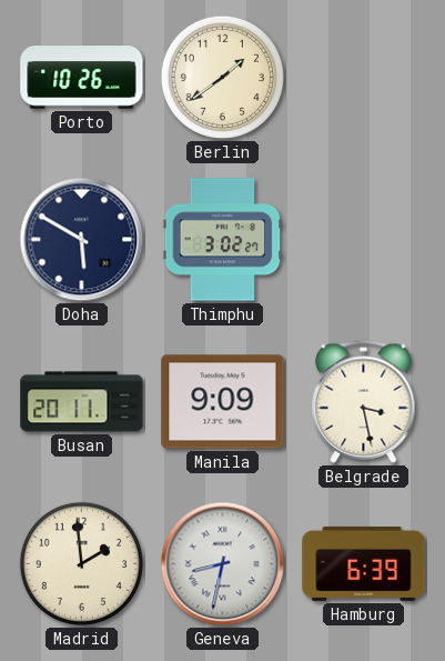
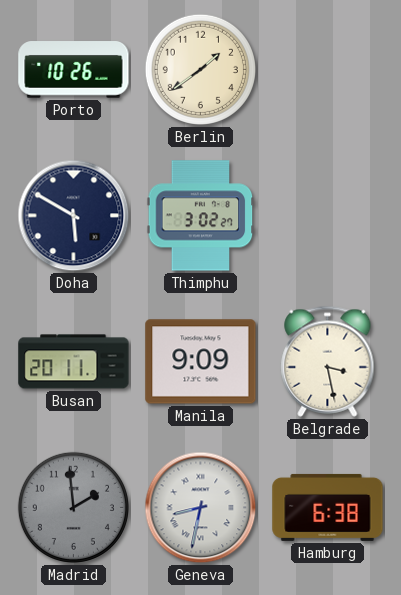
Madrid dial: cream -> grey (73, 507)
Hamburg: 6:39 -> 6:38 (328, 507)
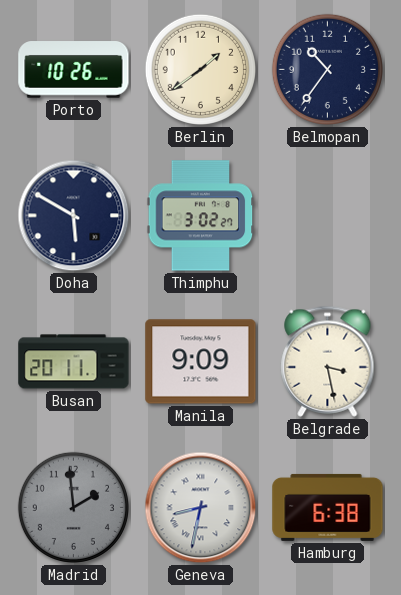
Belmopan: none -> 10:36 (327, 69)
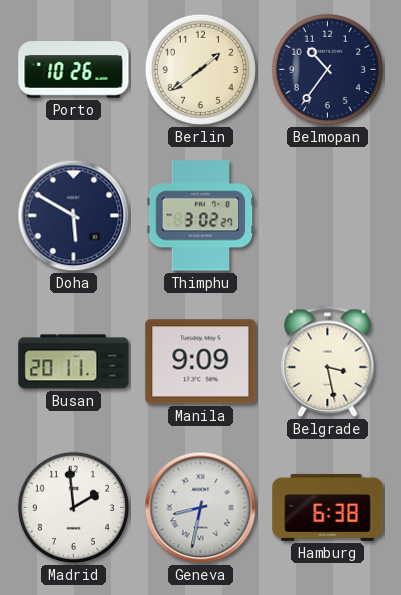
Madrid dial: grey -> white (73, 507)
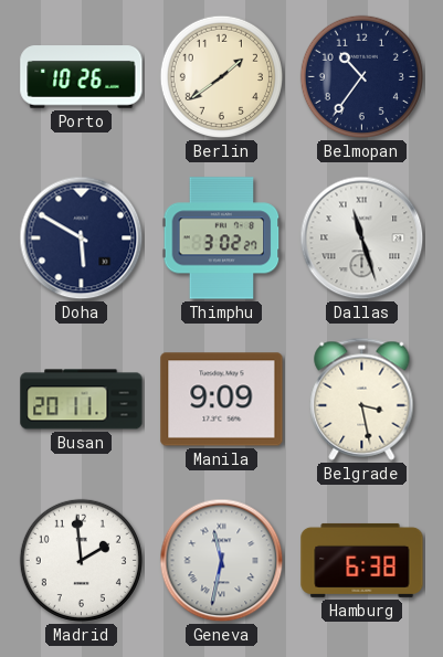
Dallas: none -> 11:27 (362, 239)
Geneva: 8:32 -> 11:32 (222, 561)
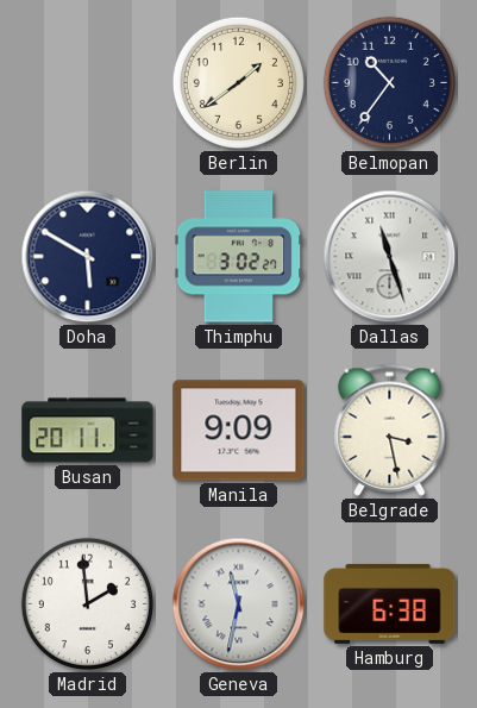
Porto: 10:26 -> none (82, 77)
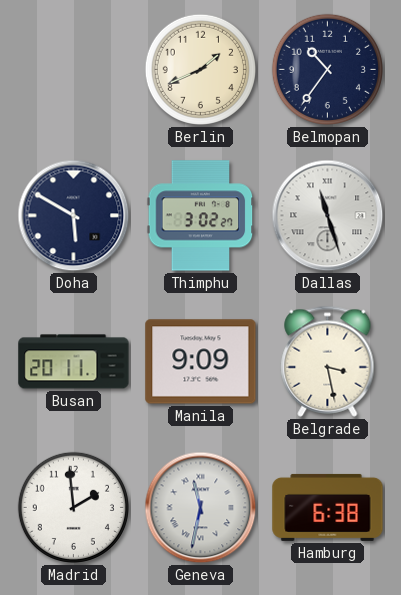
Berlin: 1:39 -> 1:41 (200, 69)
